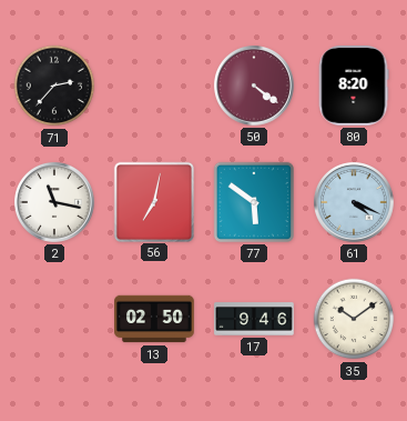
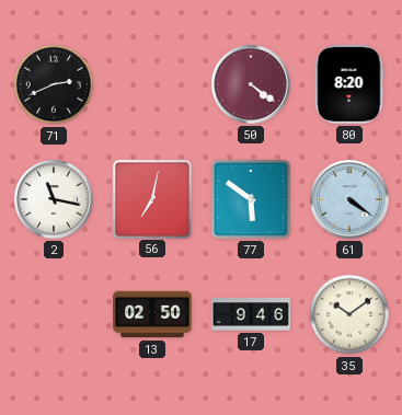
71: 2:37 -> 2:41 (54, 84)
61: 4:19 -> 4:21 (351, 200)
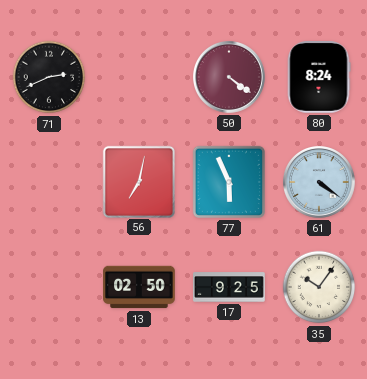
80: 8:20 -> 8:24 (319, 78)
2: 11:17 -> none (55, 200)
77: 5:51 -> 5:56 (228, 182)
17: 9:46 -> 9:25 (229, 287)
35: 10:09 -> 10:06 (319, 287)
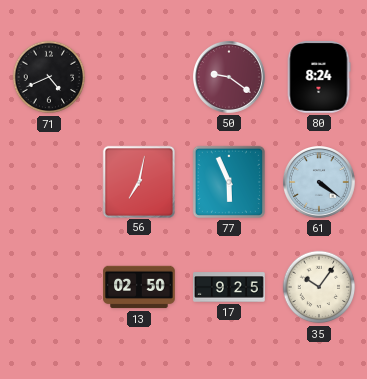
71: 2:41 -> 4:41 (49, 77)
50: 4:21 -> 9:21 (230, 78)
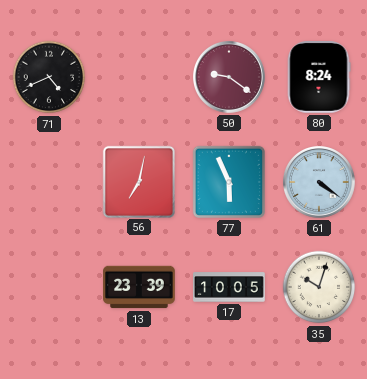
13: 02:50 -> 23:39 (139, 287)
17: 9:25 -> 10:05 (229, 287)
35: 10:06 -> 10:03 (319, 287)
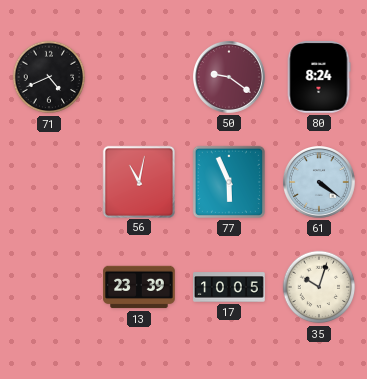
56: 7:02 -> 11:02 (138, 181)
